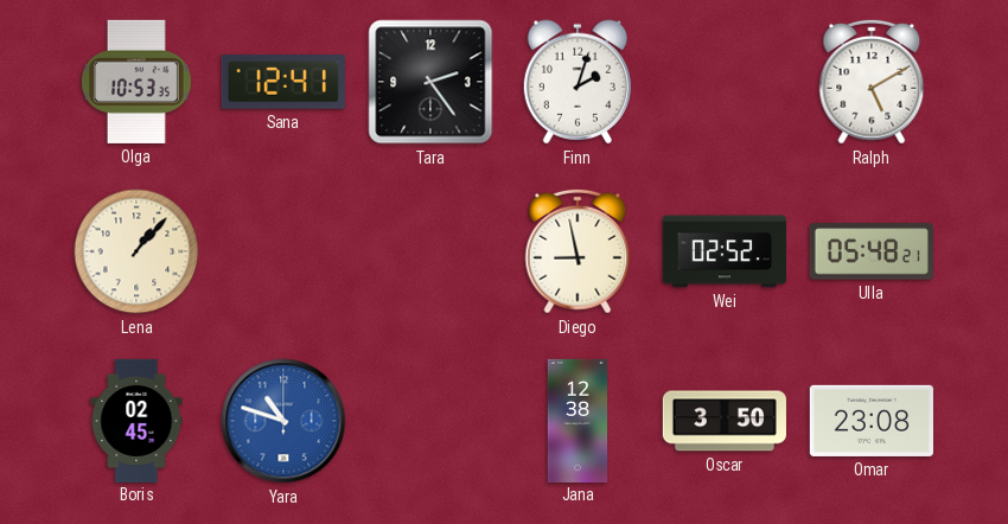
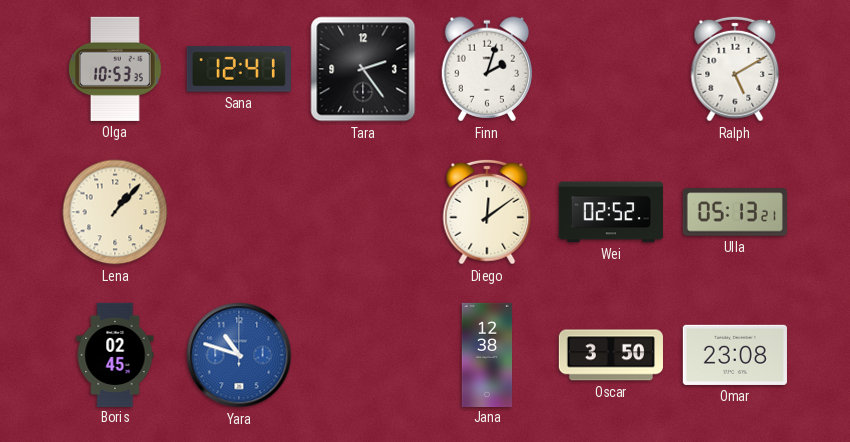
Diego: 8:58 -> 12:09 (487, 212)
Ulla: 05:48 -> 05:13 (735, 212)
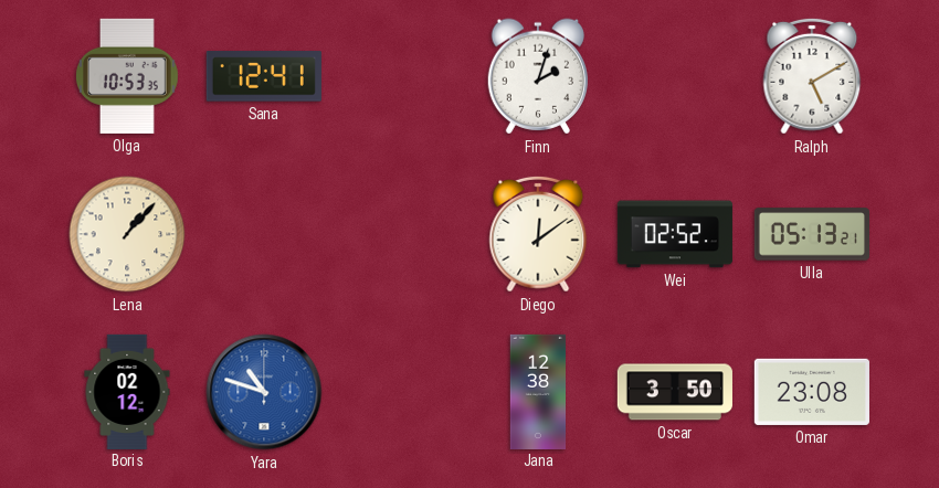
Tara: 2:24 -> none (363, 69)
Boris: 02:45 -> 02:12 (127, 391)
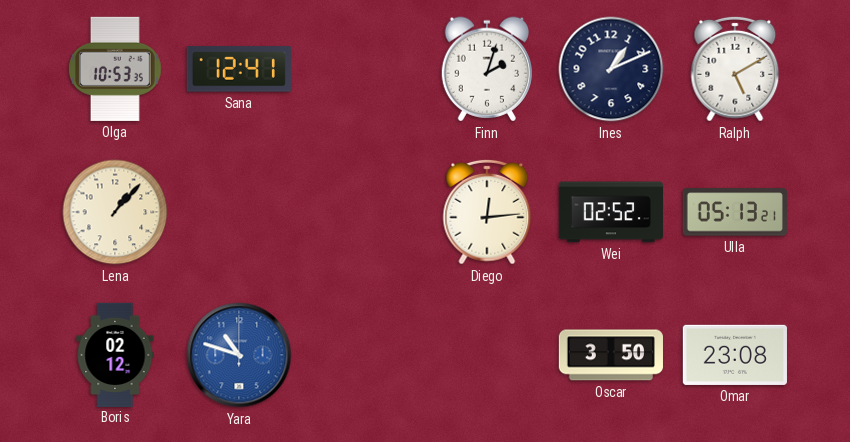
Ines: none -> 1:11 (611, 69)
Diego: 12:09 -> 12:14 (487, 212)
Jana: 12:38 -> none (538, 391)
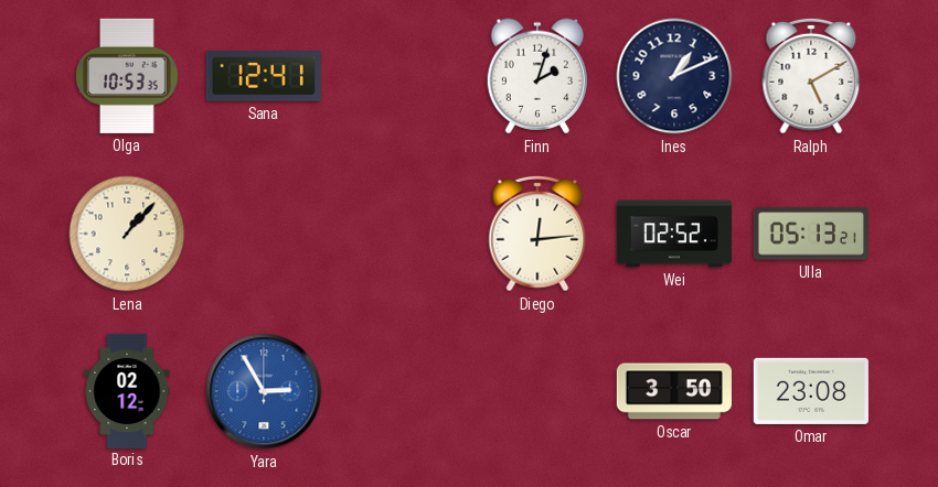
Yara: 10:48 -> 2:55 (264, 391)
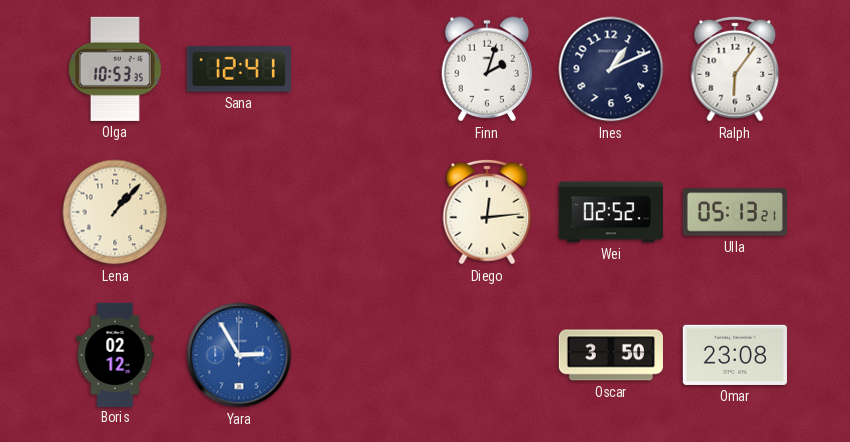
Ralph: 5:10 -> 6:06 (735, 69)
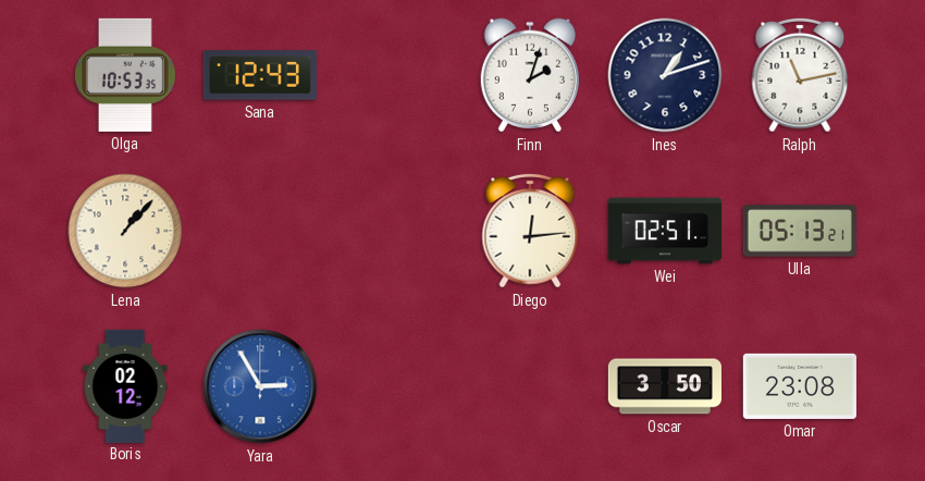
Sana: 12:41 -> 12:43 (260, 75)
Ines: 1:11 -> 1:12 (665, 75)
Ralph: 6:06 -> 11:13 (800, 75)
Wei: 02:52 -> 02:51 (665, 231)
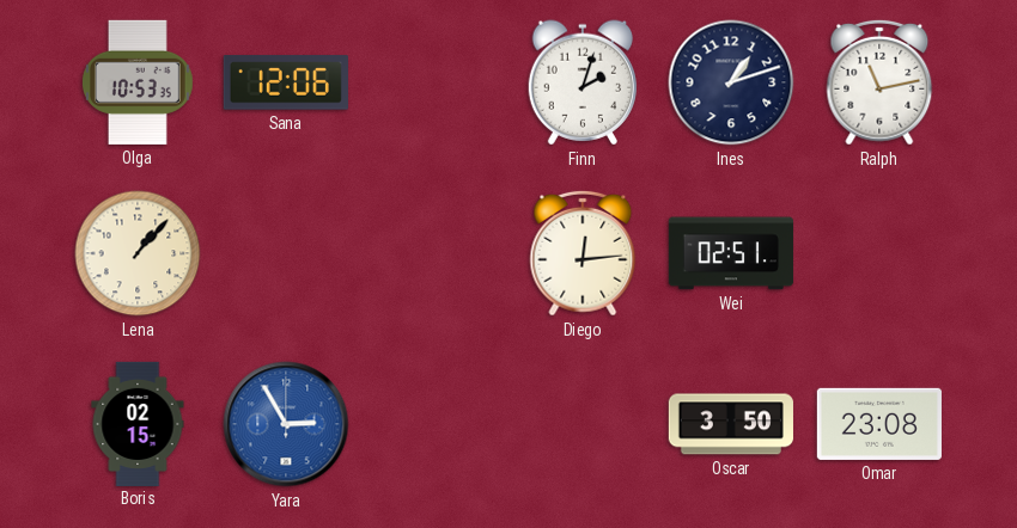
Sana: 12:43 -> 12:06 (286, 82)
Ulla: 05:13 -> none (800, 231)
Boris: 02:12 -> 02:15 (138, 423)
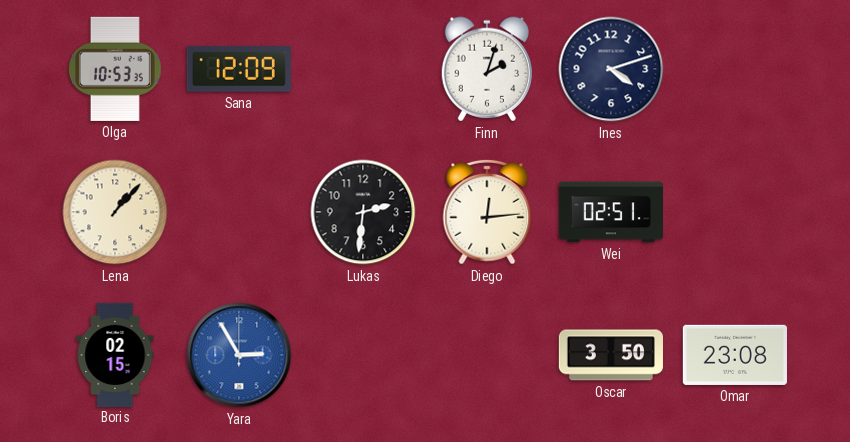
Sana: 12:06 -> 12:09 (239, 69)
Ines: 1:12 -> 4:12 (611, 69)
Ralph: 11:13 -> none (879, 82)
Lukas: none -> 2:31 (363, 212)
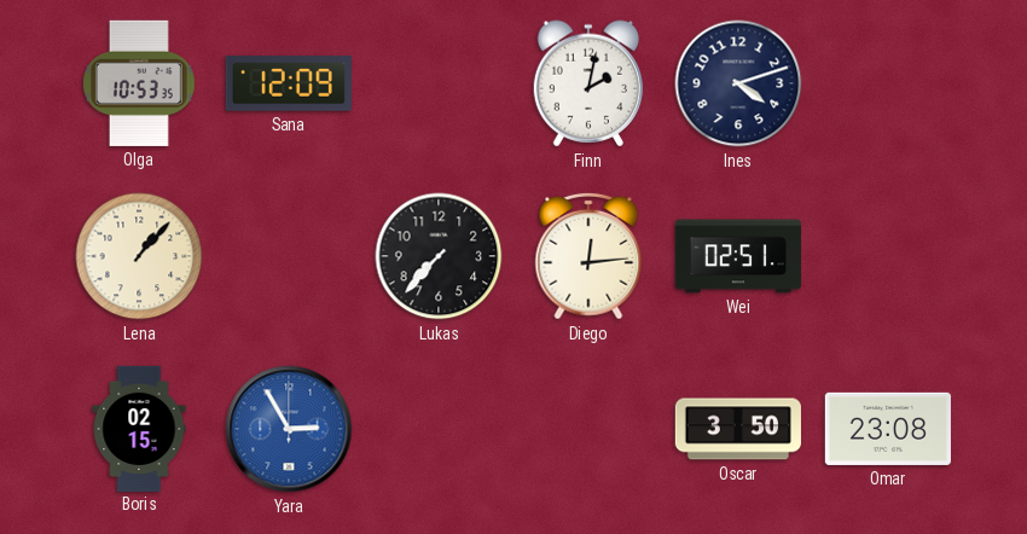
Finn: 2:03 -> 2:02 (587, 83)
Lukas: 2:31 -> 7:37 (439, 256)
